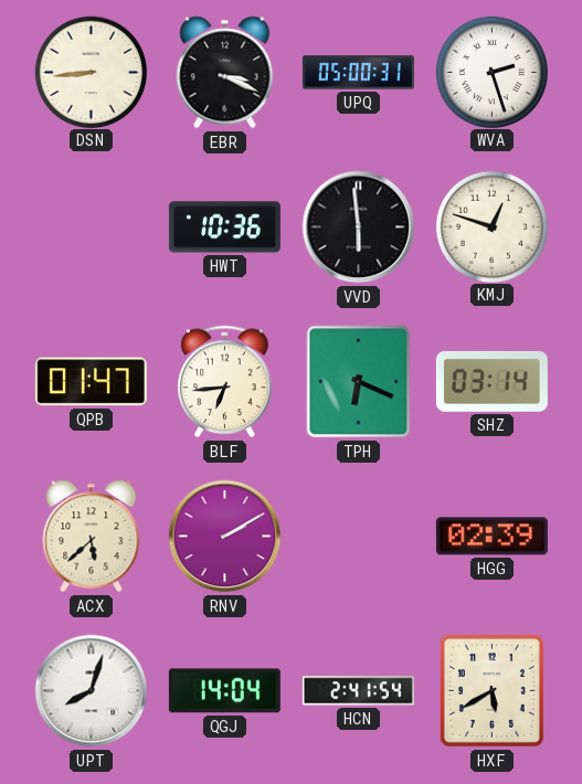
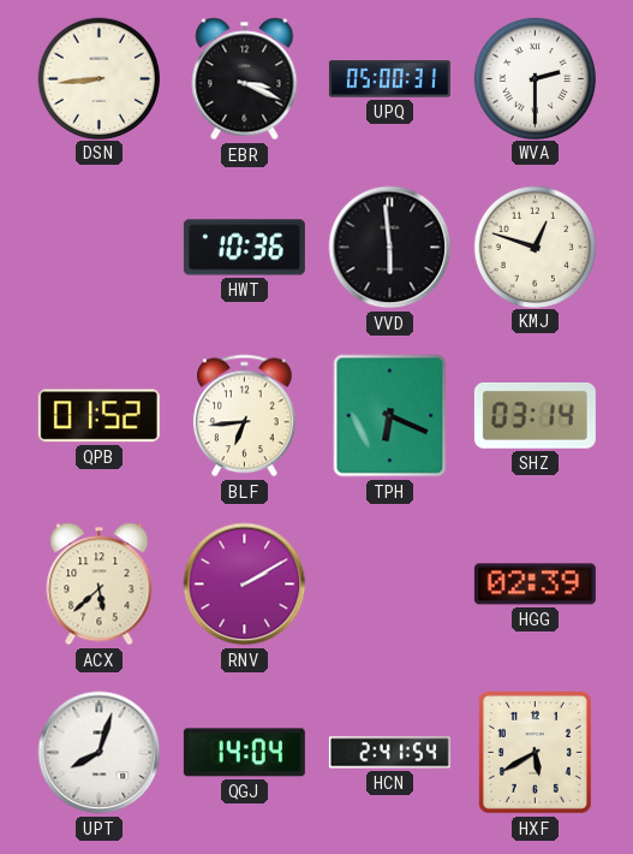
WVA: 2:27 -> 2:30 (535, 78)
QPB: 01:47 -> 01:52 (98, 416)
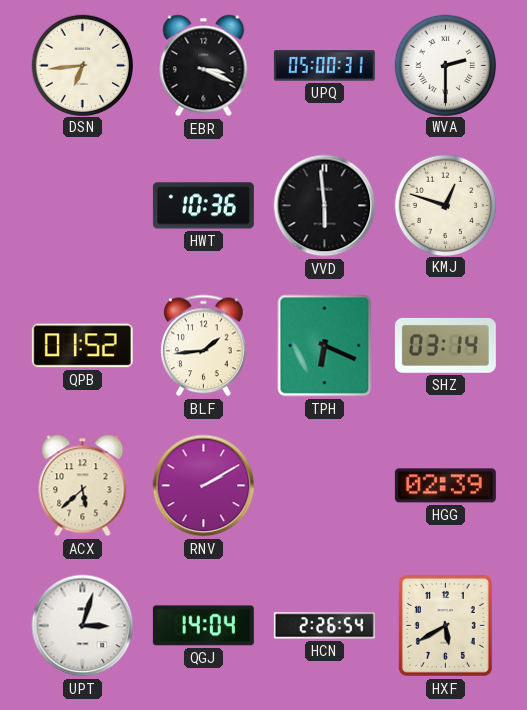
DSN: 8:44 -> 6:44 (82, 65)
BLF: 6:44 -> 1:44 (204, 346)
UPT: 8:03 -> 3:03 (83, 626)
HCN: 2:41 -> 2:26 (324, 626)
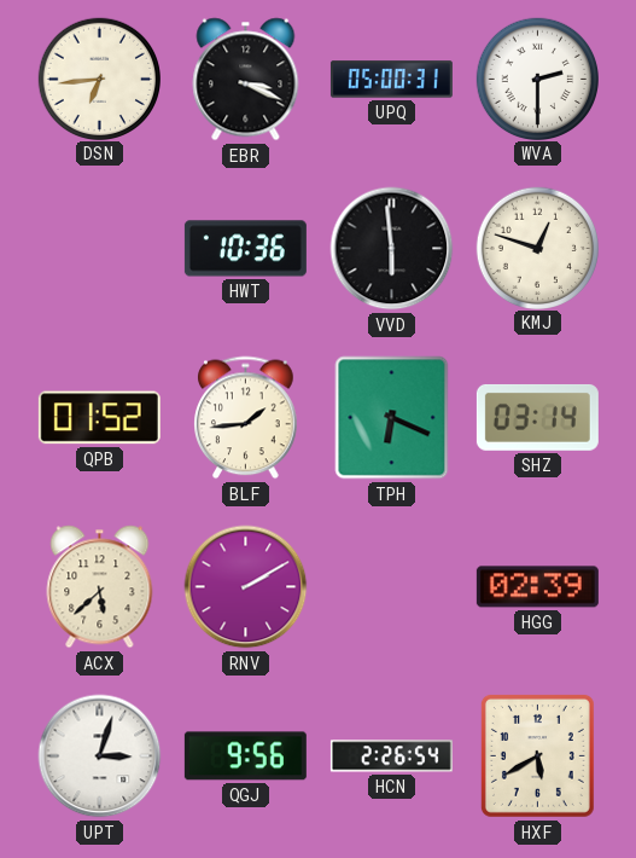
QGJ: 14:04 -> 9:56 (245, 756)
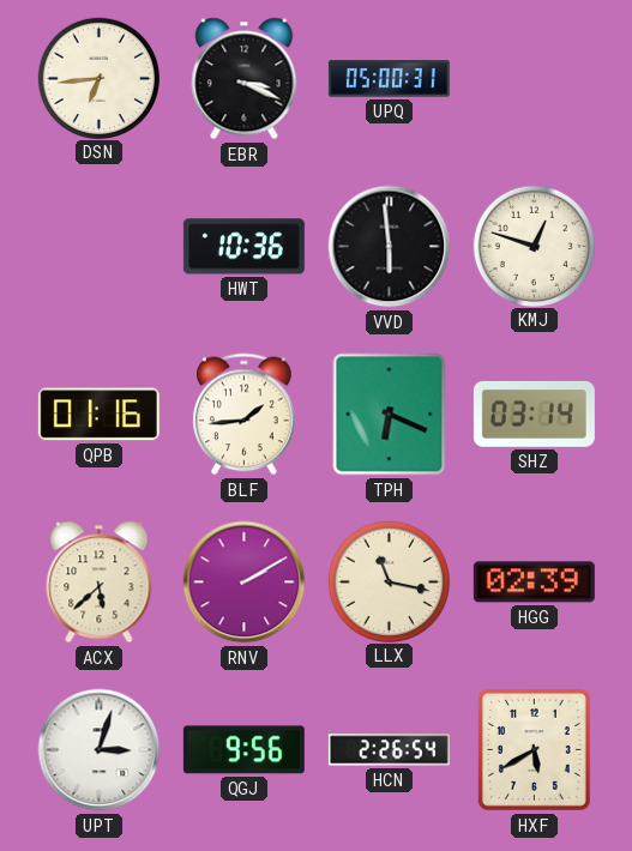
WVA: 2:30 -> none (537, 79)
QPB: 01:52 -> 01:16 (98, 415)
LLX: none -> 11:17 (389, 581)
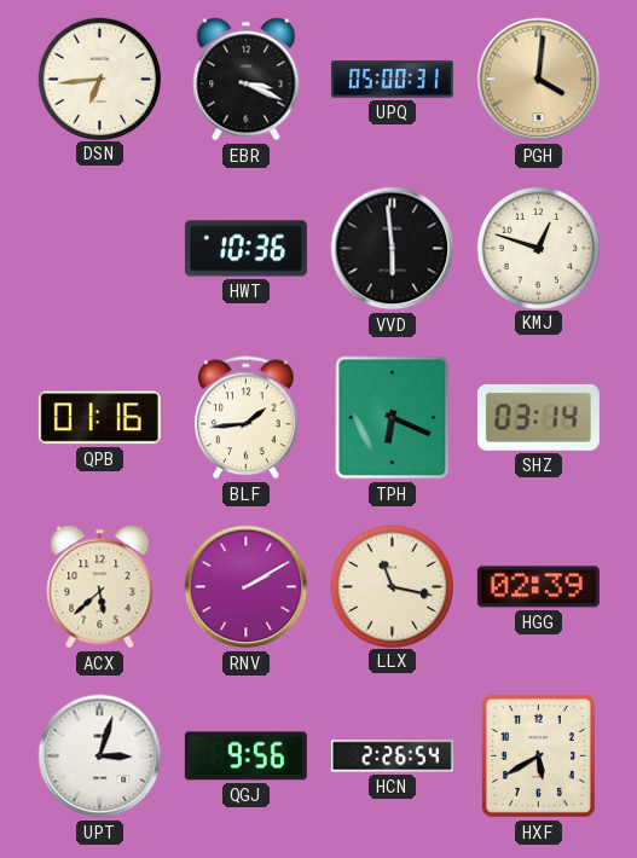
PGH: none -> 4:01 (539, 80)
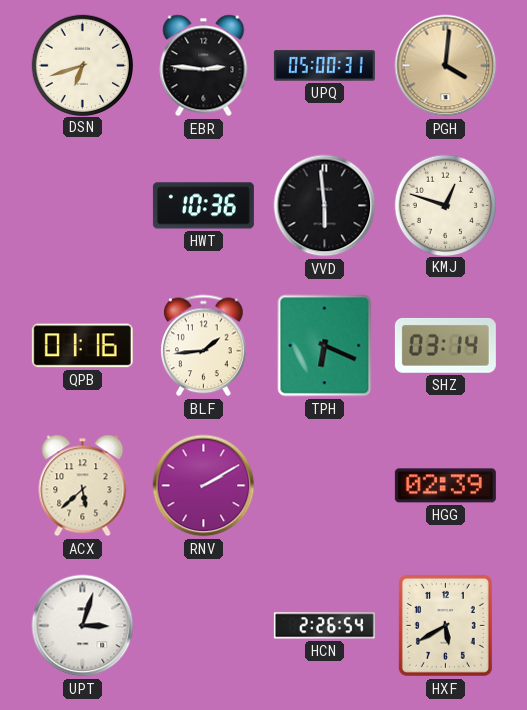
DSN: 6:44 -> 6:42 (82, 65)
EBR: 3:19 -> 2:46 (204, 66)
LLX: 11:17 -> none (392, 586)
QGJ: 9:56 -> none (245, 756)
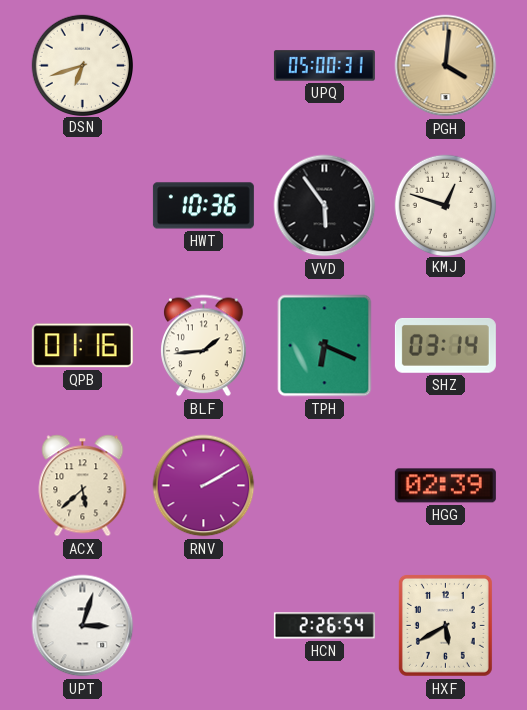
EBR: 2:46 -> none (204, 66)
VVD: 5:59 -> 5:54 (325, 206)
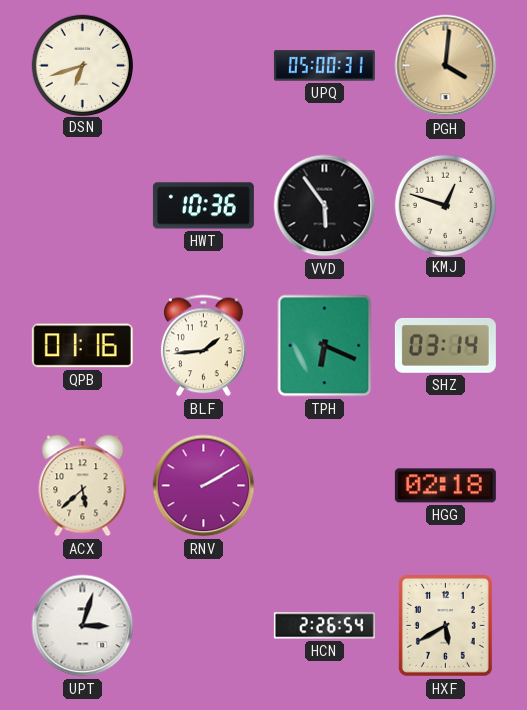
HGG: 02:39 -> 02:18 (445, 486)
